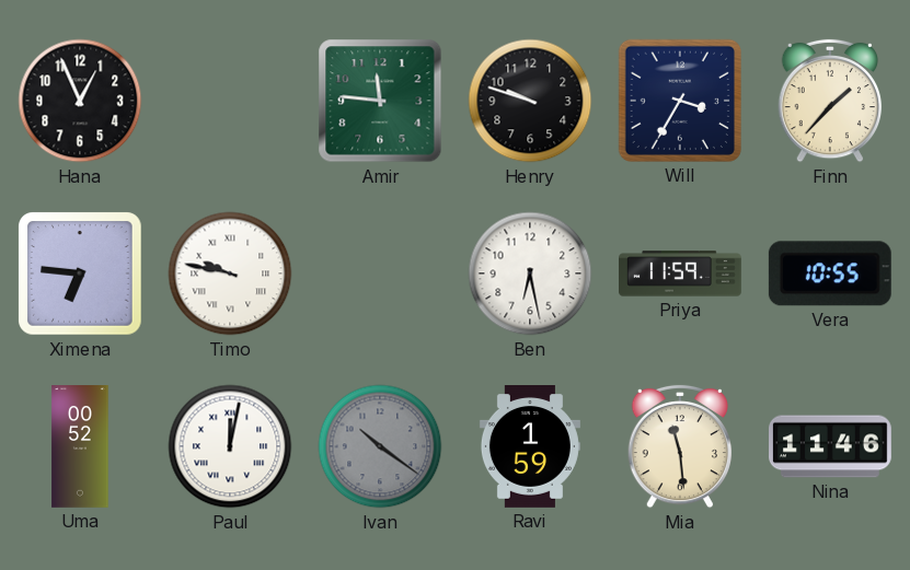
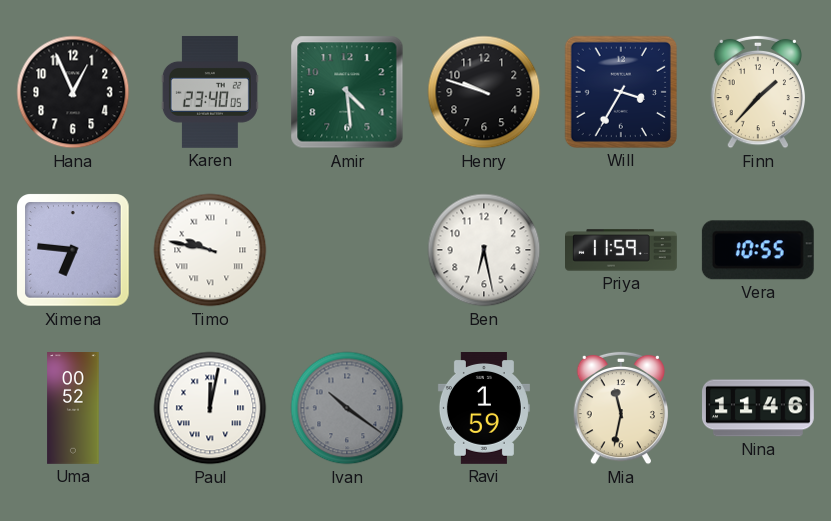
Karen: none -> 23:40 (210, 92)
Amir: 11:46 -> 4:29 (347, 92)
Mia: 11:29 -> 11:32 (620, 408)
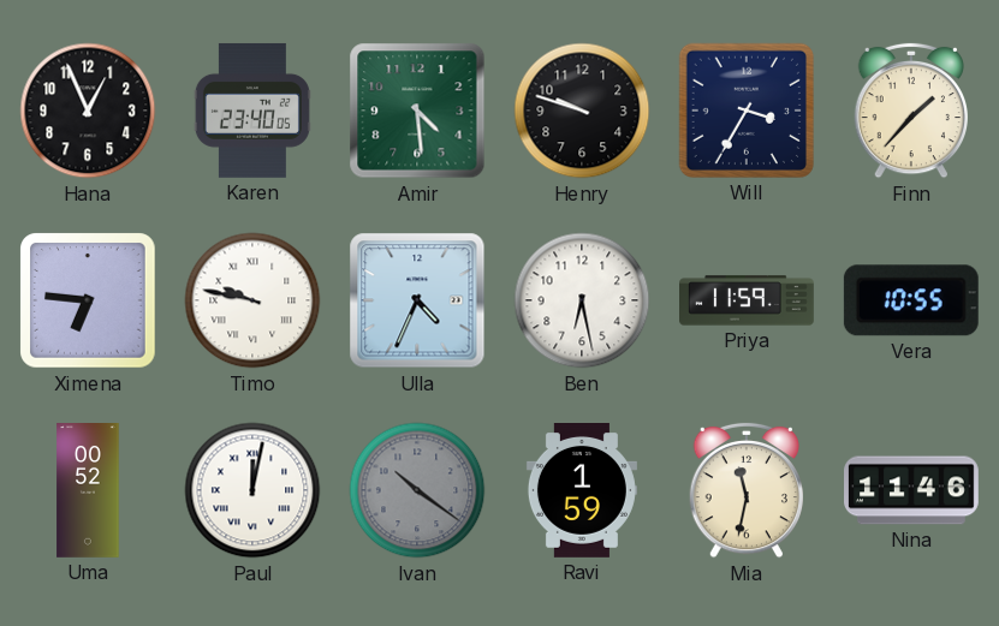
Ulla: none -> 4:34 (417, 300)
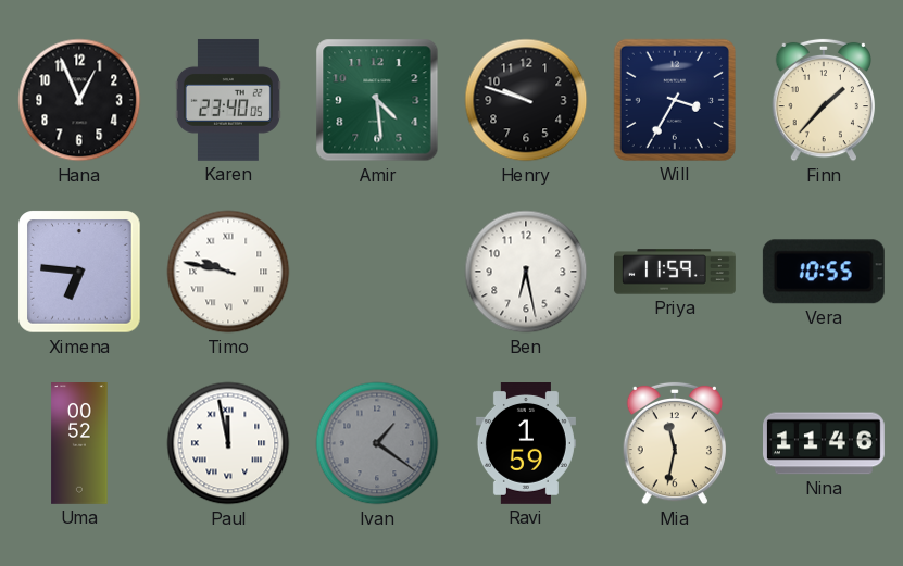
Ulla: 4:34 -> none (417, 300)
Paul: 12:02 -> 11:58 (228, 443)
Ivan: 10:21 -> 1:21 (377, 443)
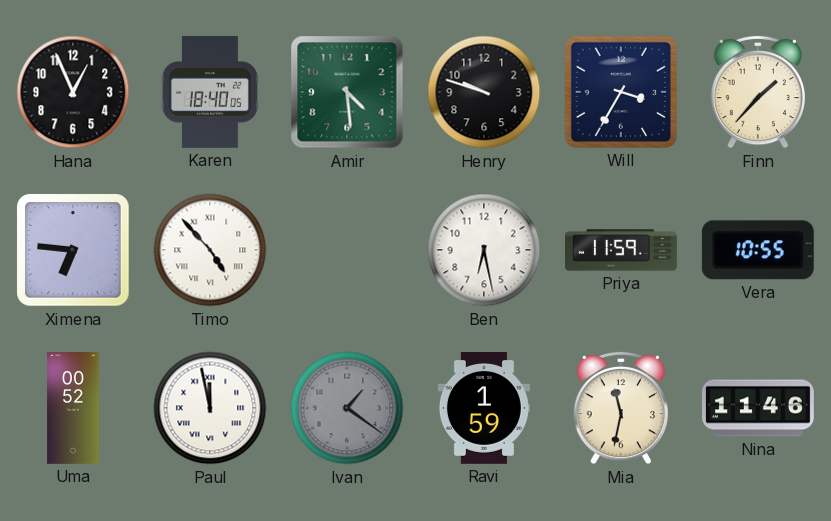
Karen: 23:40 -> 18:40 (210, 92)
Timo: 9:47 -> 4:53 (210, 250)
